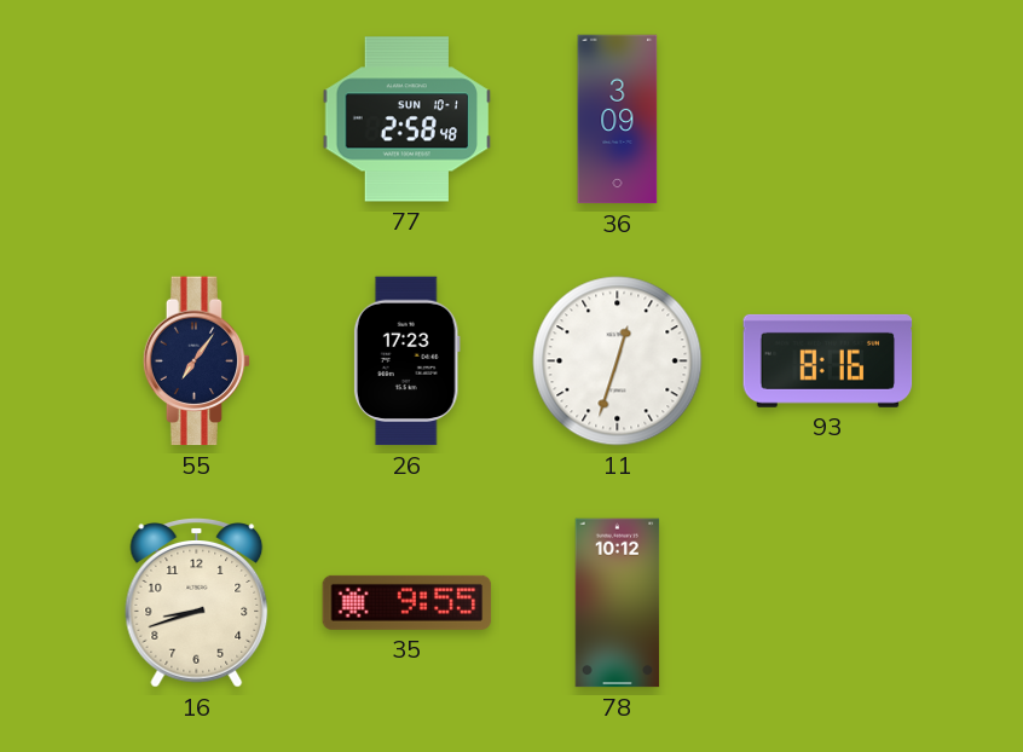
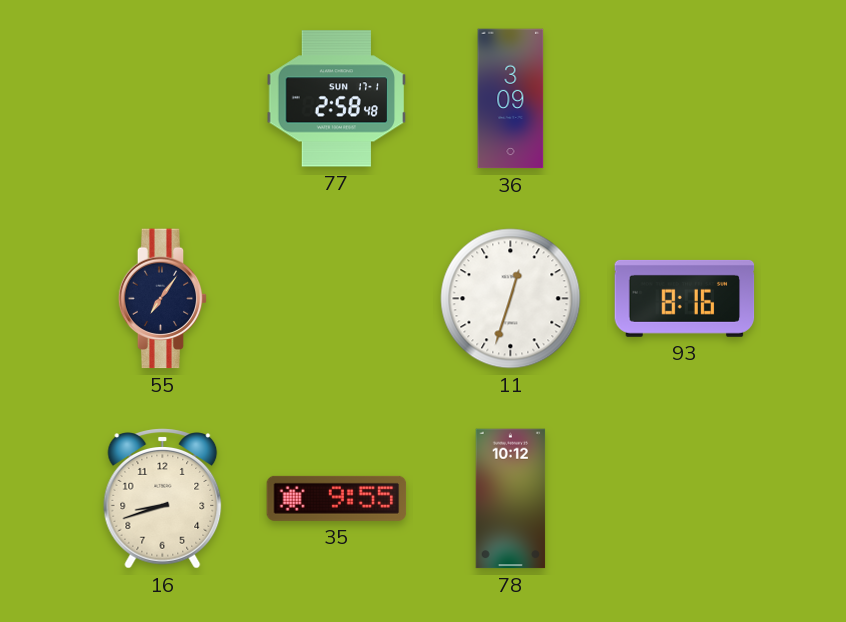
77 date: SUN 10-1 -> SUN 17-1 (337, 99)
26: 17:23 -> none (406, 361)
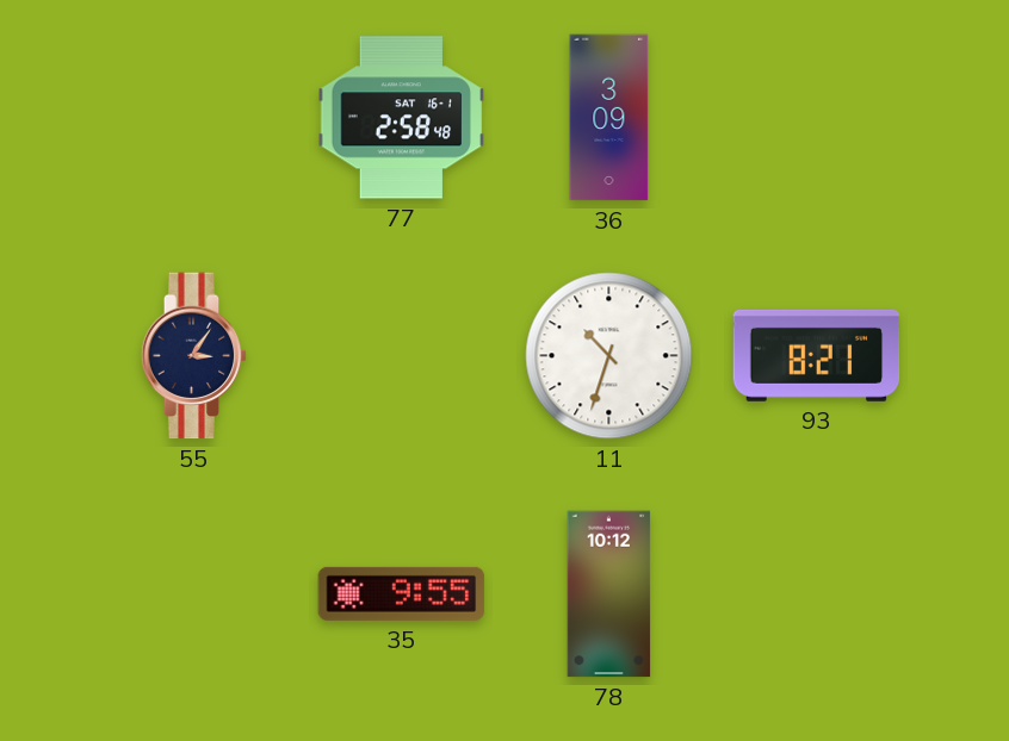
77 date: SUN 17-1 -> SAT 16-1 (402, 118)
55: 7:06 -> 3:06 (194, 356)
11: 12:33 -> 10:33 (609, 356)
93: 8:16 -> 8:21 (817, 355)
16: 8:42 -> none (163, 499)
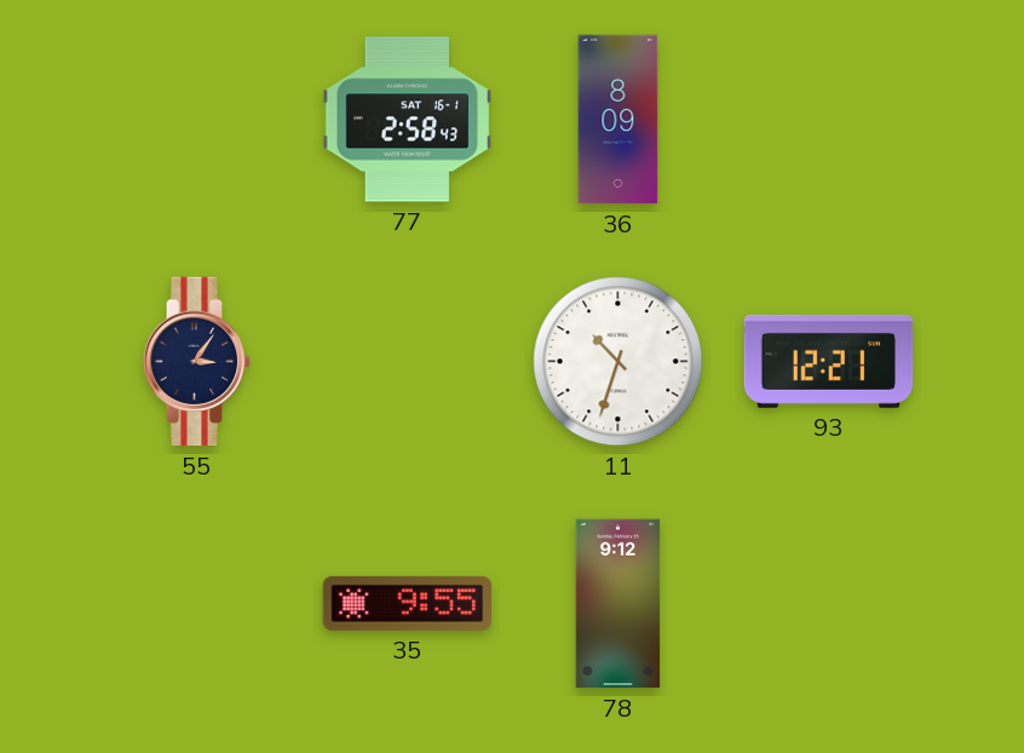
77: 2:58:48 -> 2:58:43 (408, 120)
36: 3:09 -> 8:09 (619, 120)
93: 8:21 -> 12:21 (829, 361)
78: 10:12 -> 9:12 (619, 604)
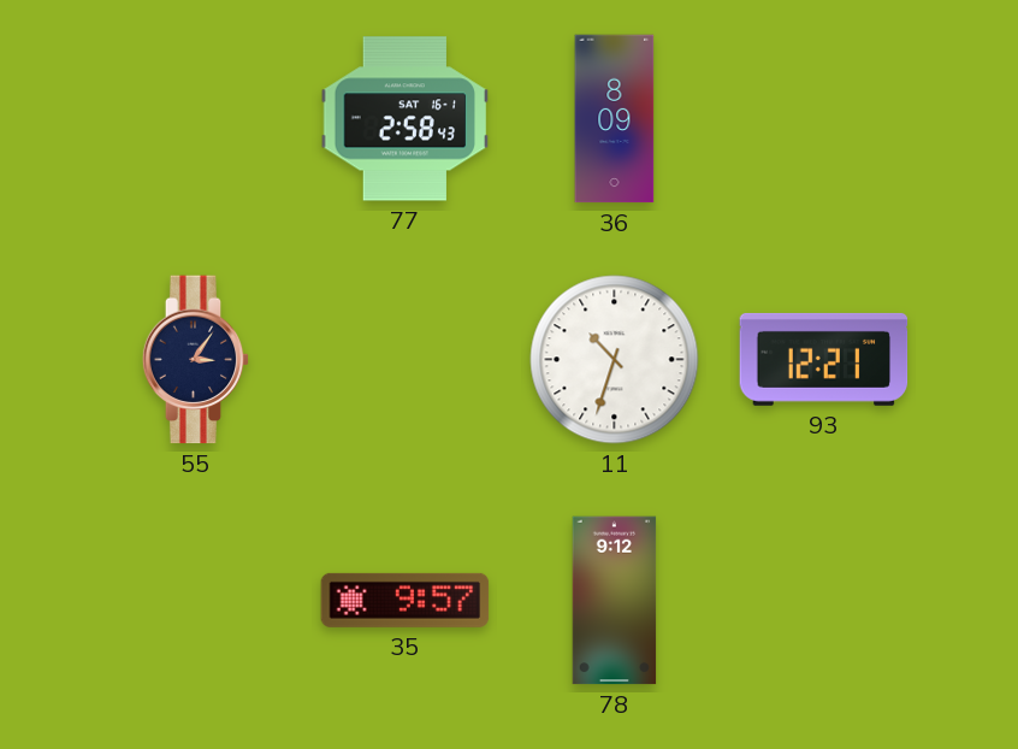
35: 9:55 -> 9:57 (406, 600)
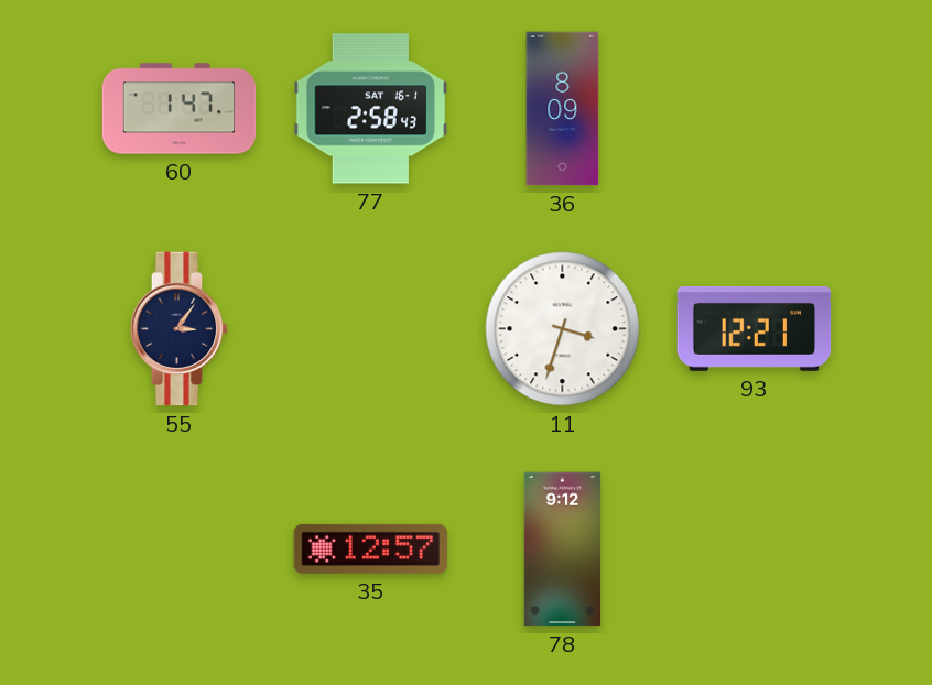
60: none -> 1:47 (180, 109)
11: 10:33 -> 3:33 (563, 329)
35: 9:57 -> 12:57 (371, 548)
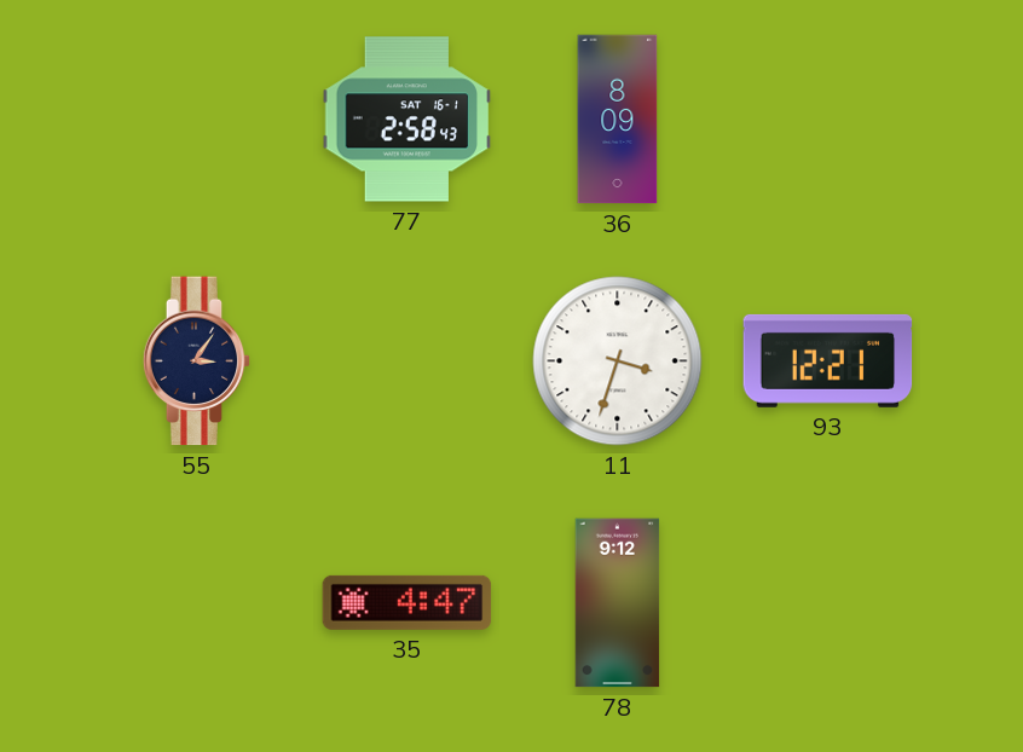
60: 1:47 -> none (180, 109)
35: 12:57 -> 4:47 (408, 602)
